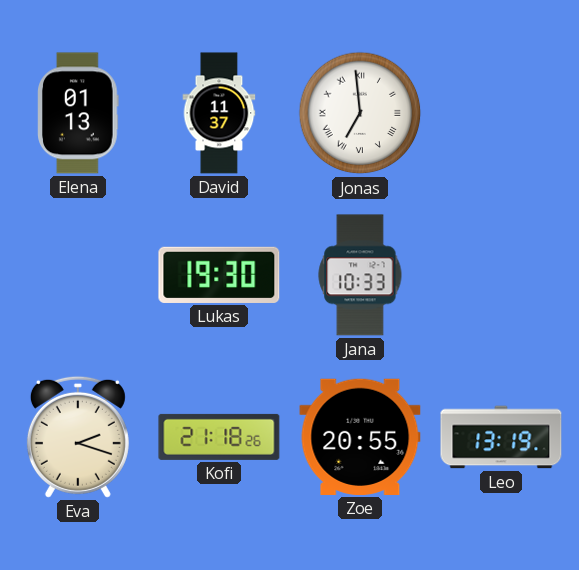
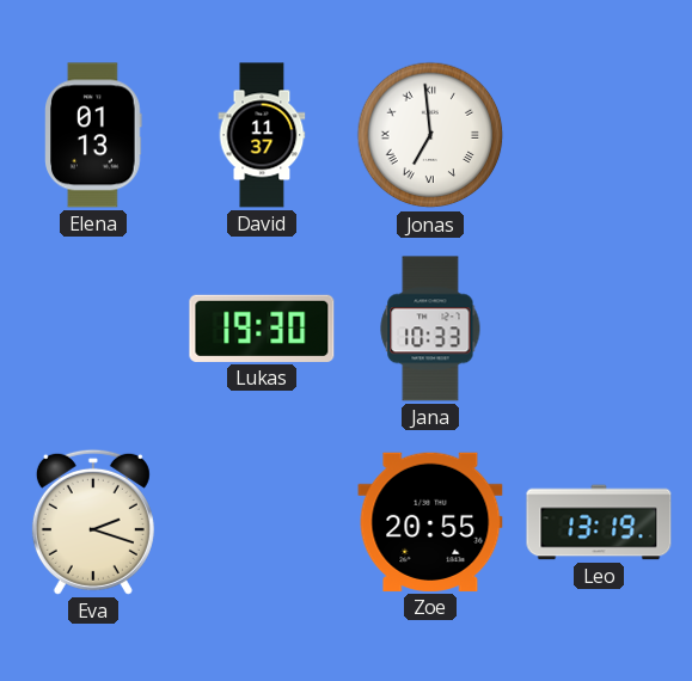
Kofi: 21:18 -> none (219, 437)
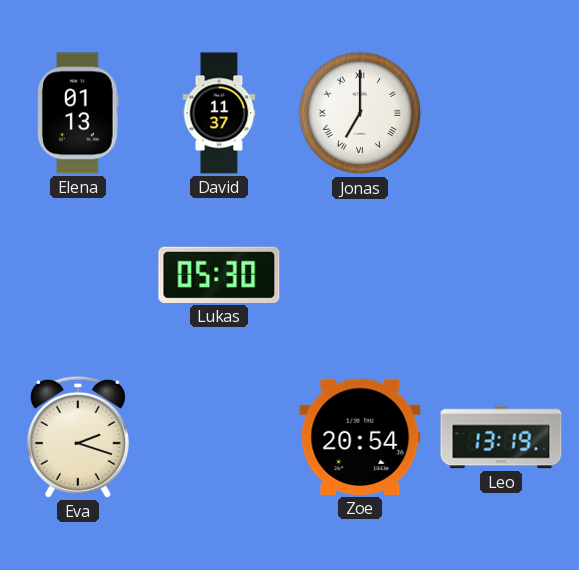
Jonas: 6:59 -> 7:00 (360, 113)
Lukas: 19:30 -> 05:30 (219, 275)
Jana: 10:33 -> none (430, 329)
Zoe: 20:55 -> 20:54 (360, 437)
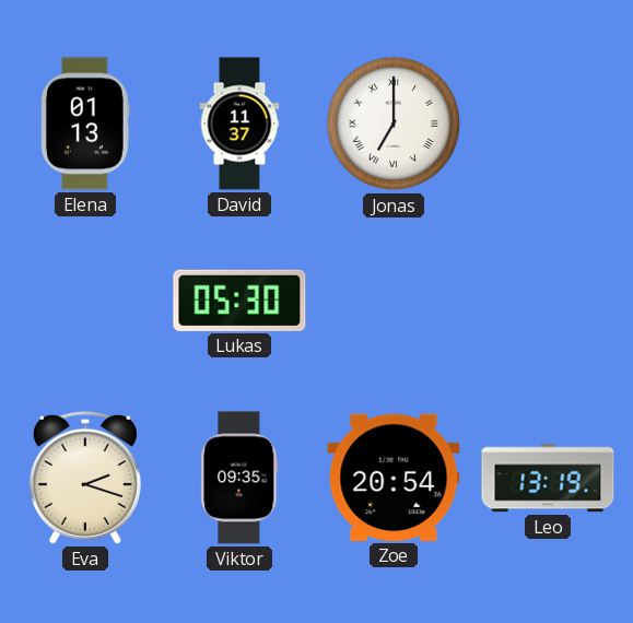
Viktor: none -> 09:35 (239, 478)
